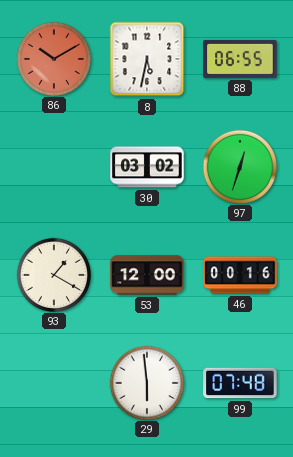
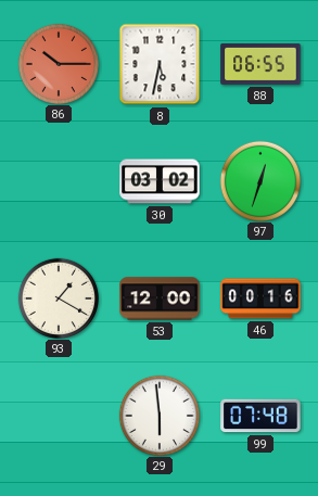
86: 10:10 -> 10:15 (58, 63)
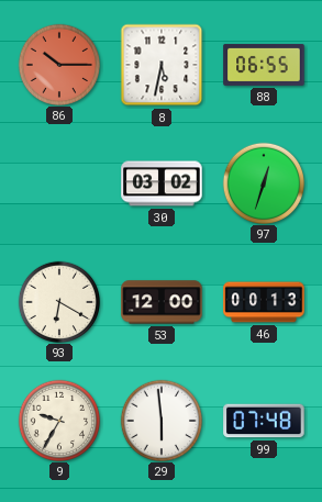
93: 1:20 -> 6:20 (58, 301)
46: 00:16 -> 00:13 (264, 302)
9: none -> 9:35 (58, 420)
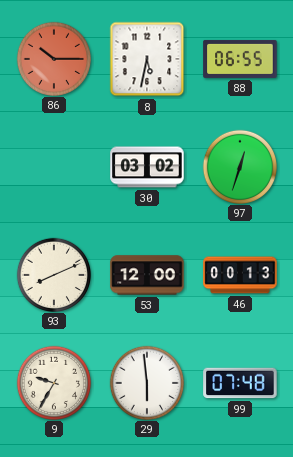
93: 6:20 -> 8:11 (53, 274)
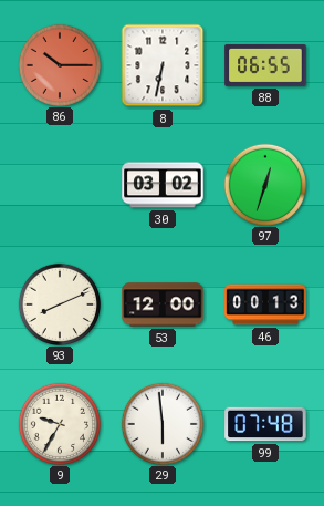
8: 5:32 -> 6:32 (163, 65)
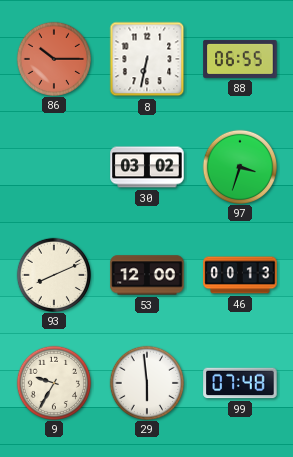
97: 12:33 -> 3:33 (239, 166)
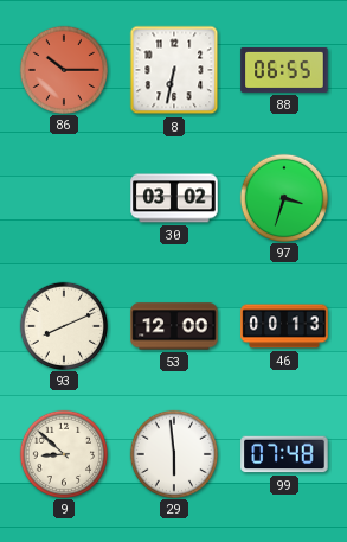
9: 9:35 -> 8:52 (63, 453)
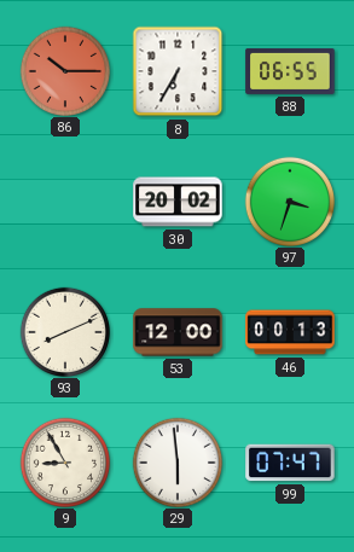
8: 6:32 -> 6:35 (178, 71)
30: 03:02 -> 20:02 (178, 202)
9: 8:52 -> 8:55 (64, 461)
99: 07:48 -> 07:47 (290, 463)
